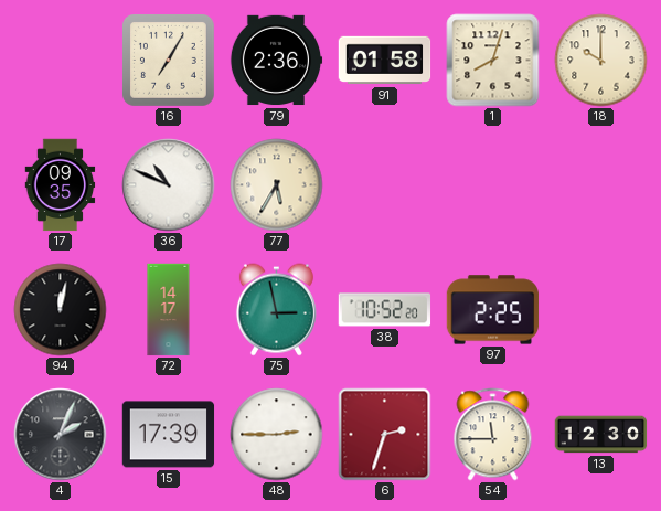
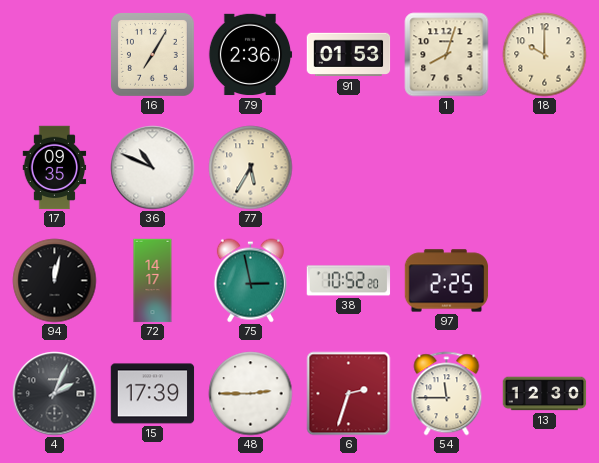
91: 01:58 -> 01:53 (349, 55)
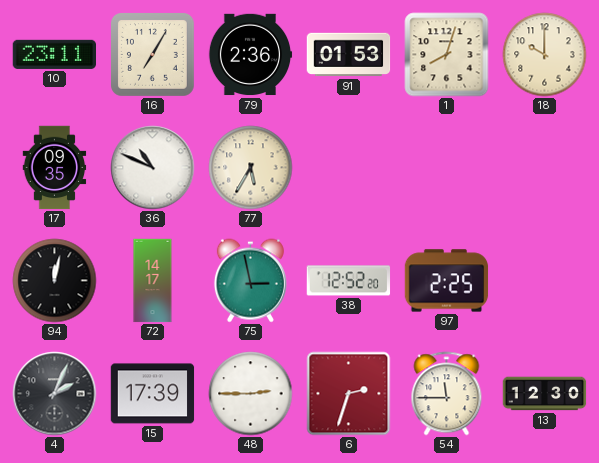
10: none -> 23:11 (54, 54)
38: 10:52 -> 12:52 (349, 281)
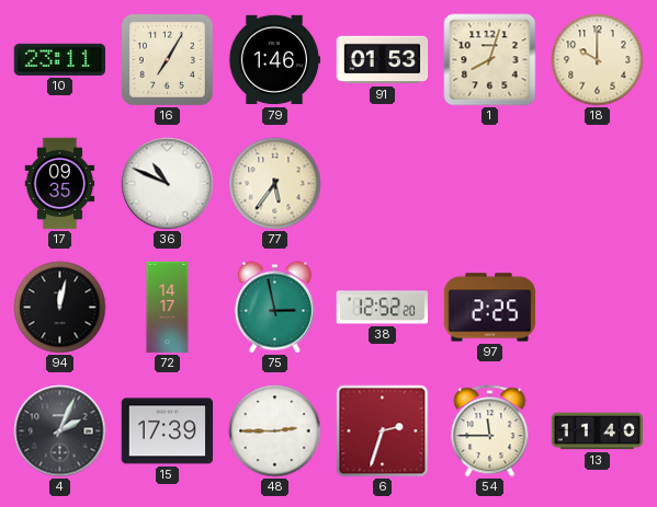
79: 2:36 -> 1:46 (274, 60)
77: 5:35 -> 5:36 (275, 184)
13: 12:30 -> 11:40 (598, 431)
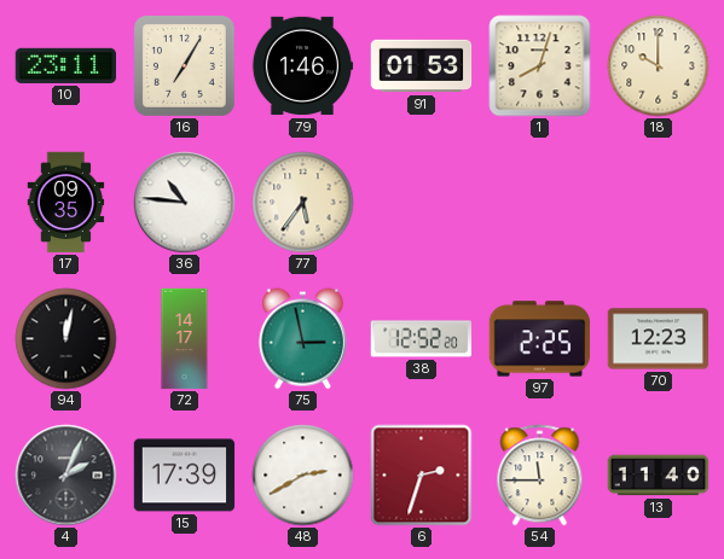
36: 10:49 -> 10:46 (185, 203)
70: none -> 12:23 (659, 339)
48: 2:45 -> 2:40 (303, 476)
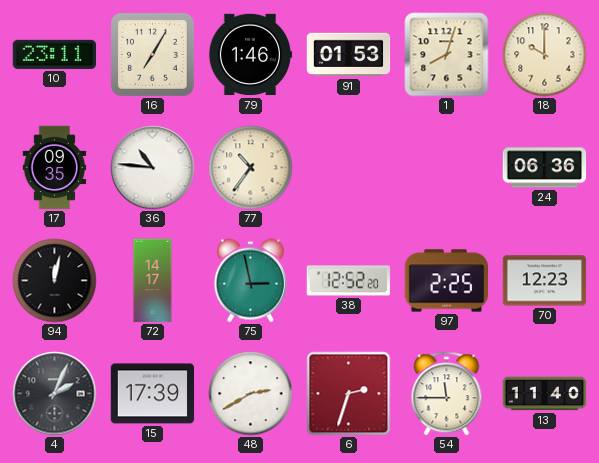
77: 5:36 -> 10:36 (251, 168)
24: none -> 06:36 (545, 168)
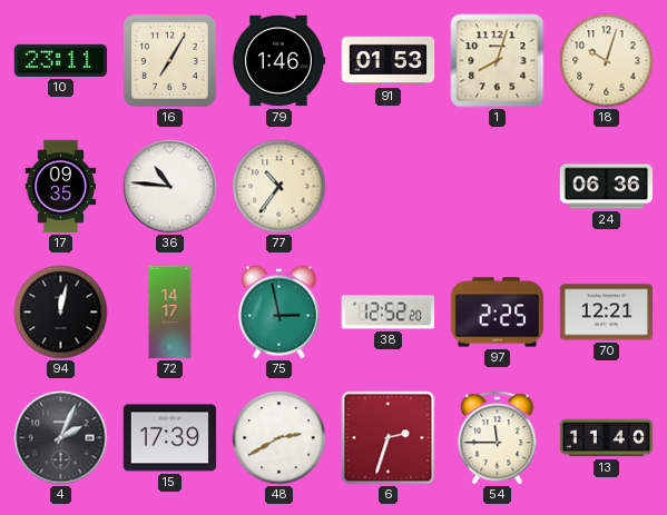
18: 10:00 -> 10:03 (607, 61)
70: 12:23 -> 12:21 (607, 313)
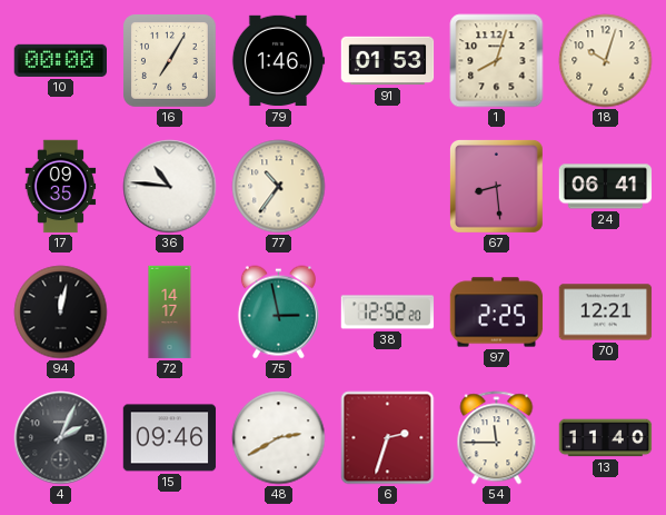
10: 23:11 -> 00:00 (60, 60)
67: none -> 8:29 (496, 186)
24: 06:36 -> 06:41 (606, 187)
15: 17:39 -> 09:46 (170, 438)
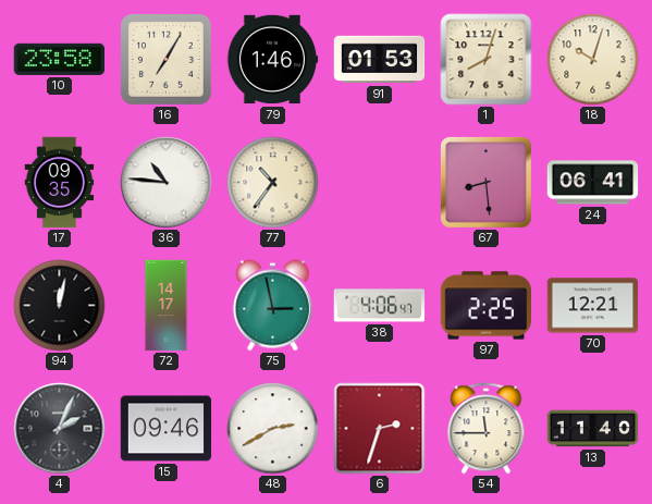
10: 00:00 -> 23:58 (59, 59)
38: 12:52 -> 4:06 (380, 306)
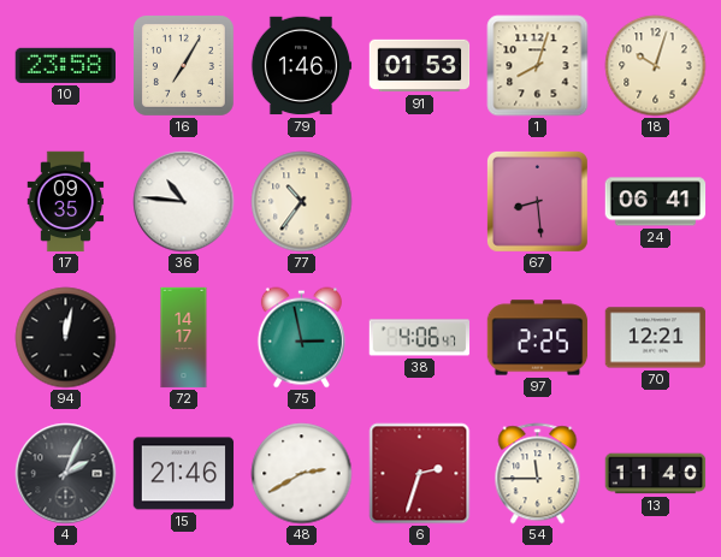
15: 09:46 -> 21:46 (184, 474)
